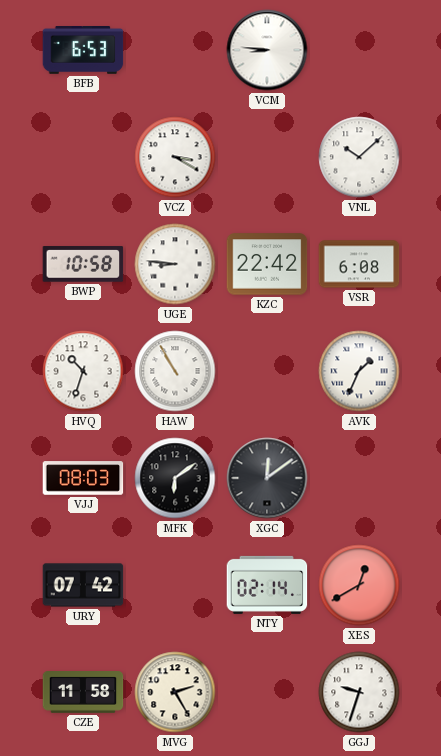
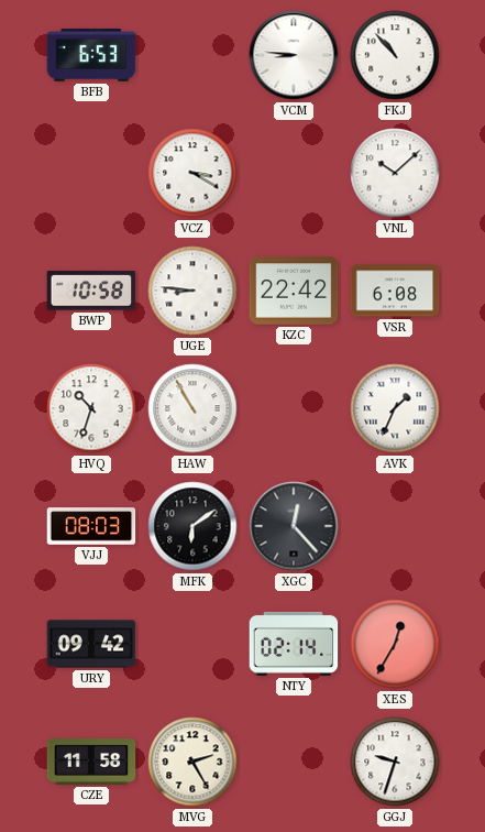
FKJ: none -> 10:53 (395, 55)
XGC: 12:09 -> 12:23 (294, 526)
URY: 07:42 -> 09:42 (91, 644)
XES: 12:40 -> 12:35 (395, 644)
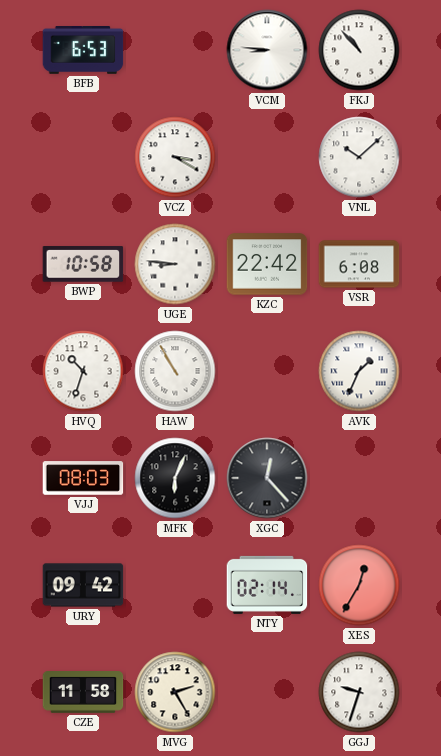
MFK: 6:09 -> 6:04 (175, 478)
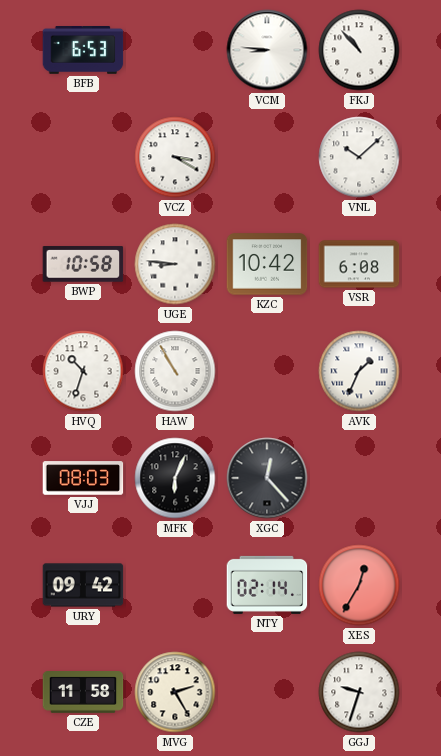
KZC: 22:42 -> 10:42 (267, 264)
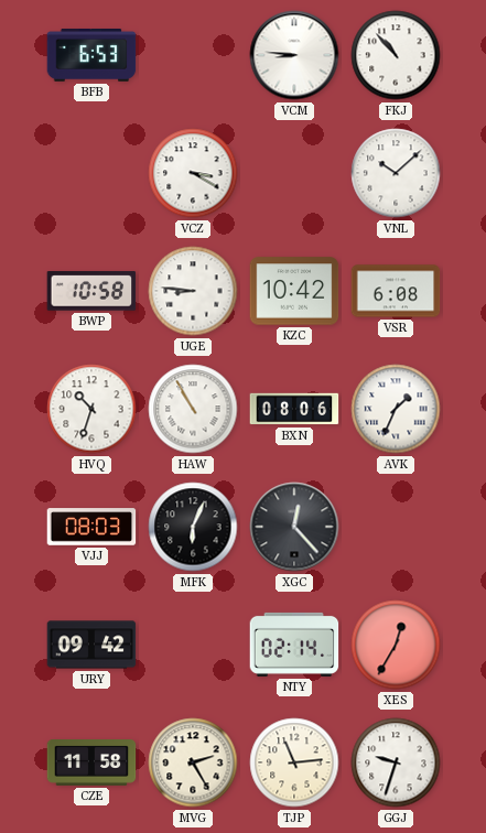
BXN: none -> 08:06 (294, 409)
TJP: none -> 11:14 (294, 762)
